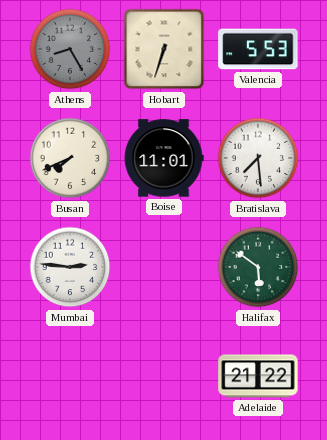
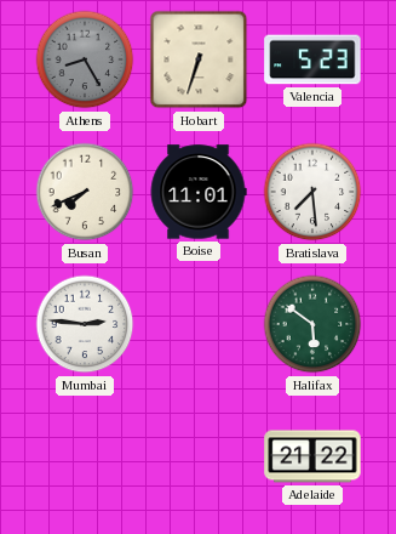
Valencia: 5:53 -> 5:23 (312, 59)
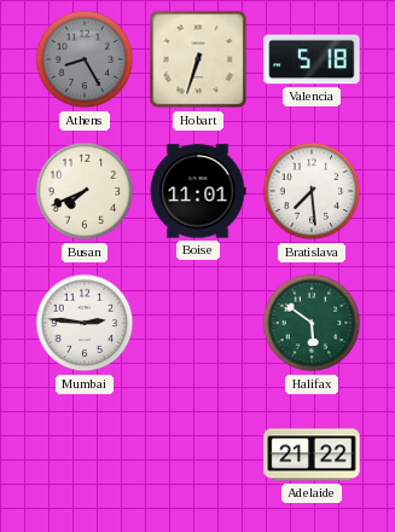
Valencia: 5:23 -> 5:18 (312, 59)
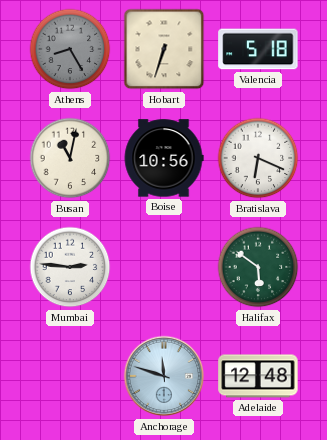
Busan: 7:41 -> 11:02 (70, 158)
Boise: 11:01 -> 10:56 (164, 158)
Bratislava: 7:29 -> 6:19 (258, 158)
Anchorage: none -> 11:48 (164, 376)
Adelaide: 21:22 -> 12:48 (258, 376)
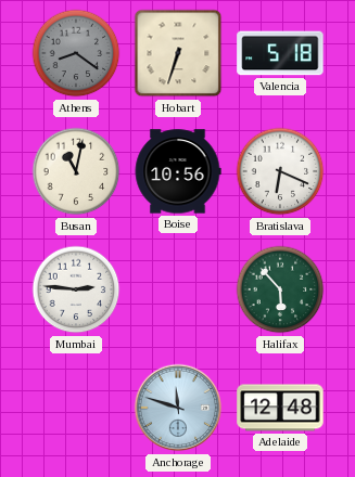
Athens: 8:25 -> 8:21 (76, 53)
Halifax: 5:51 -> 5:53 (280, 289)
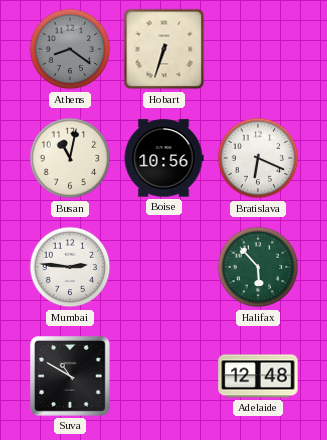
Valencia: 5:18 -> none (280, 53)
Suva: none -> 10:50 (71, 377)
Anchorage: 11:48 -> none (178, 408)
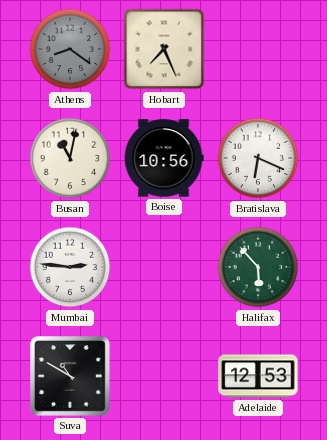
Hobart: 6:33 -> 7:26 (164, 49)
Adelaide: 12:48 -> 12:53 (258, 376)
